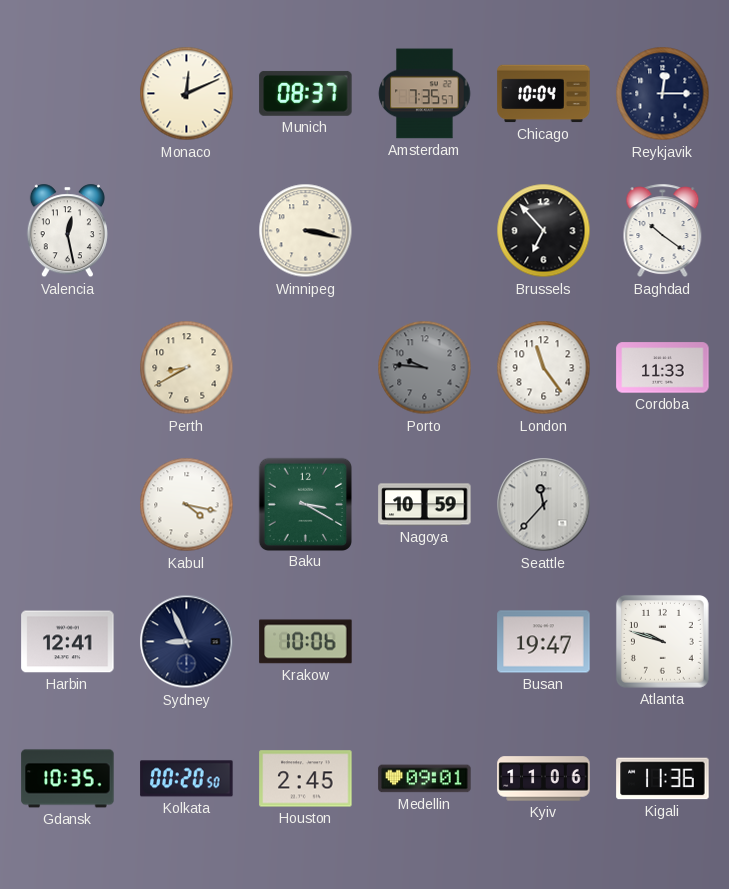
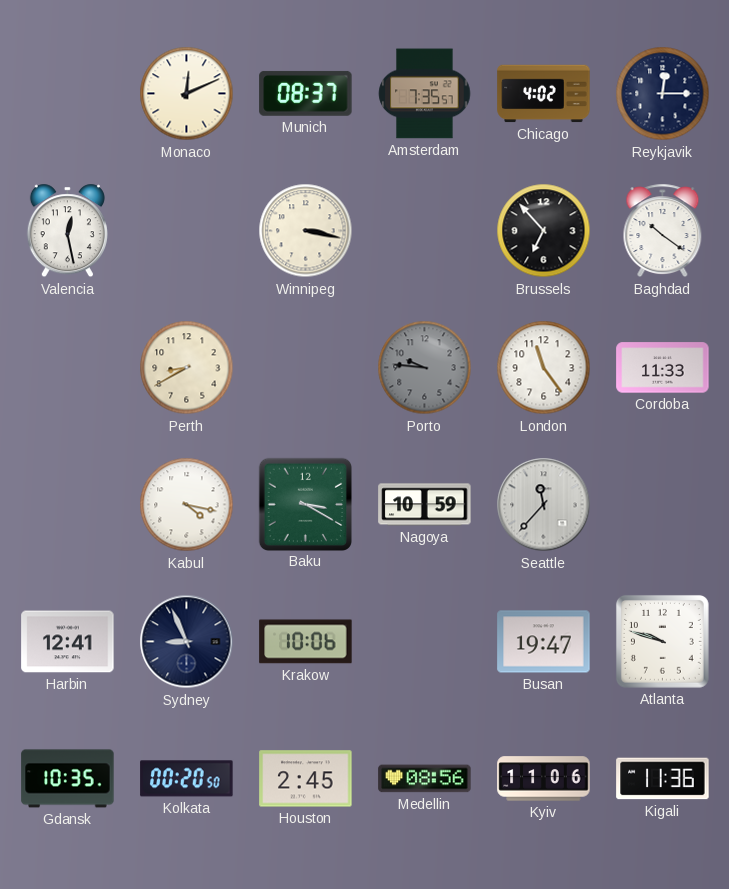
Chicago: 10:04 -> 4:02 (544, 94)
Medellin: 09:01 -> 08:56 (425, 779)
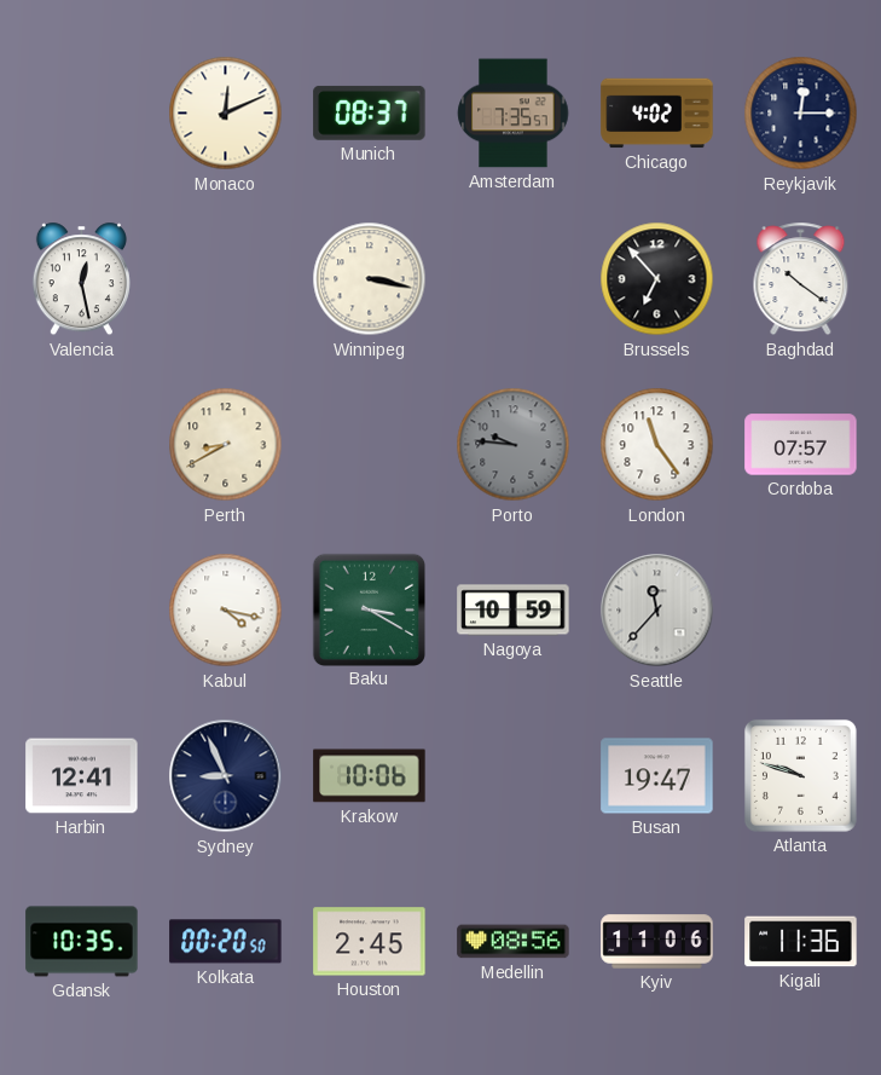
Cordoba: 11:33 -> 07:57 (801, 445)
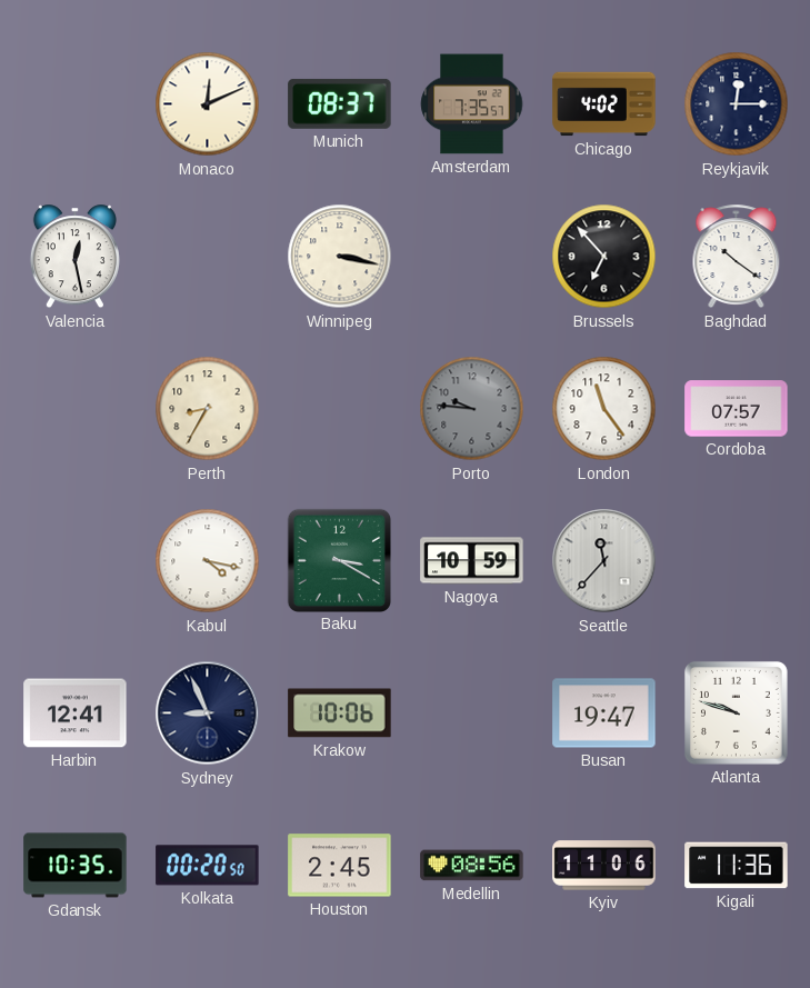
Perth: 8:40 -> 8:35 (208, 409)
